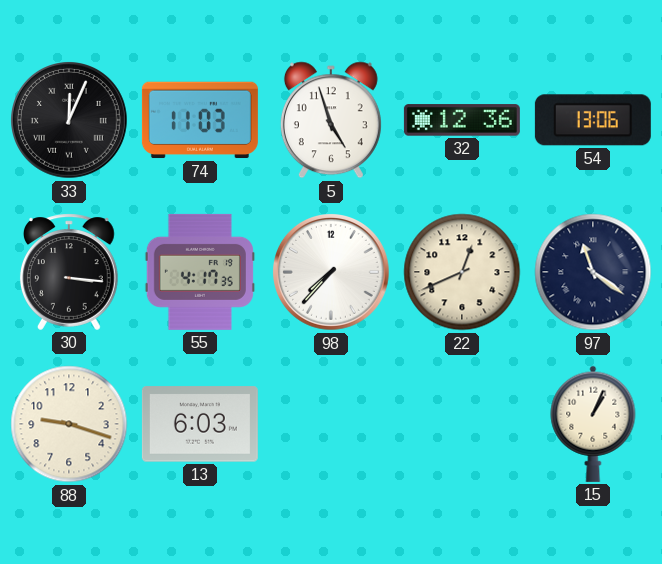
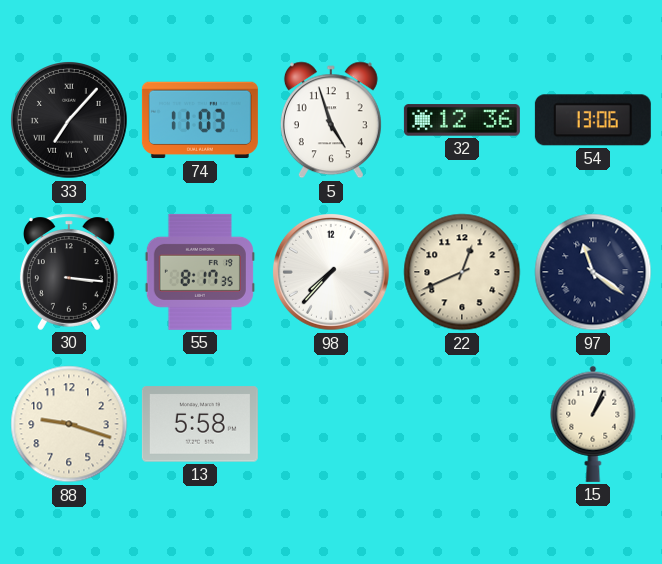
33: 12:04 -> 7:07 (70, 121)
55: 4:17 -> 8:17 (200, 272)
13: 6:03 -> 5:58 (200, 424)
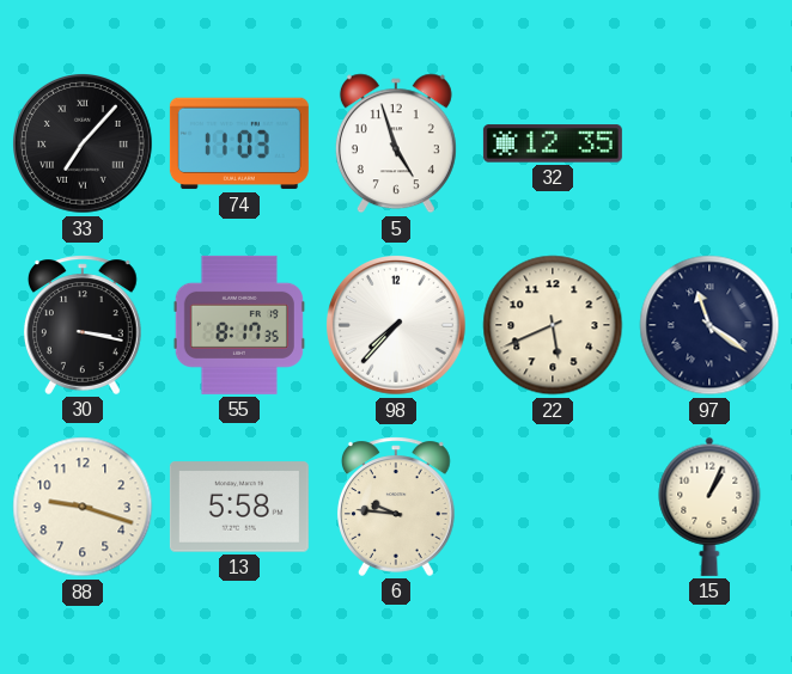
32: 12:36 -> 12:35 (553, 143)
54: 13:06 -> none (593, 120)
30: 3:16 -> 3:17 (83, 325)
22: 12:41 -> 5:41 (553, 325)
6: none -> 9:46 (396, 507)
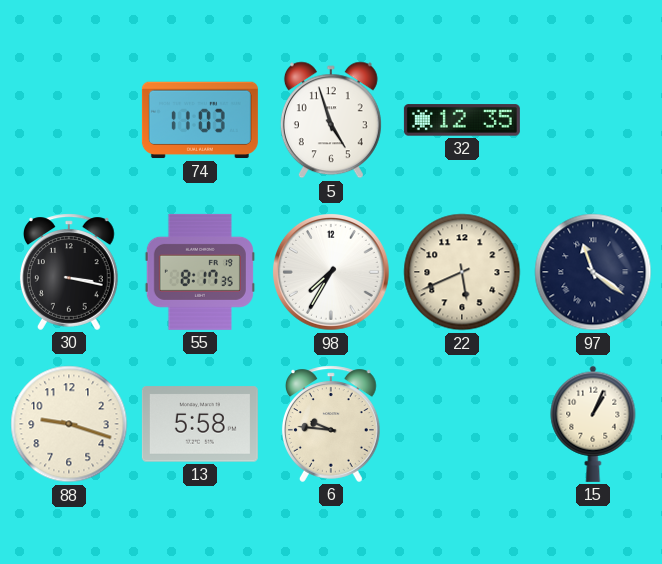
33: 7:07 -> none (84, 145)
98: 7:37 -> 7:35 (332, 273)
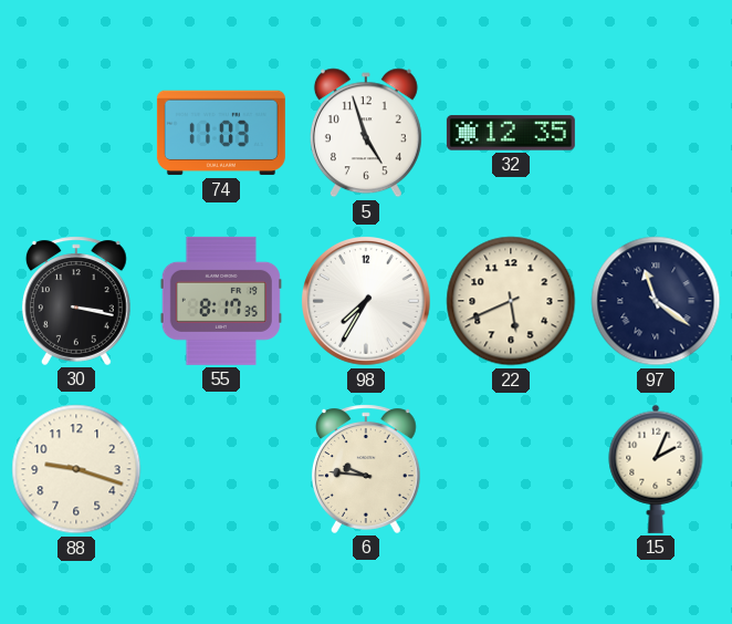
13: 5:58 -> none (200, 424)
15: 1:04 -> 2:04 (656, 469)
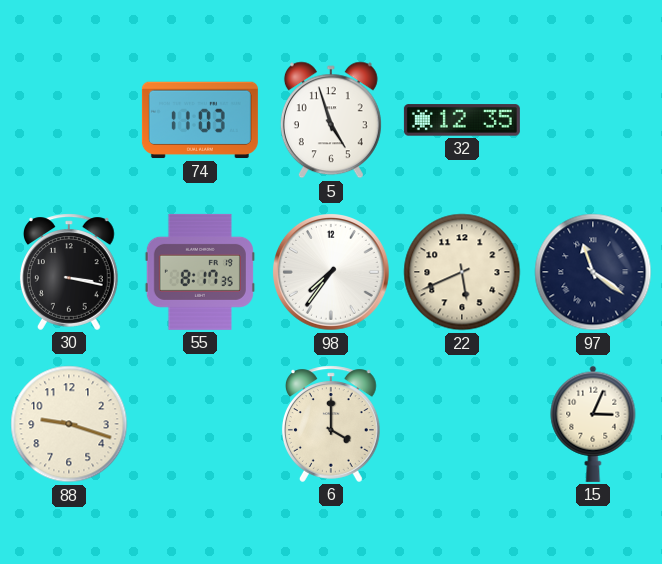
98: 7:35 -> 7:36 (332, 273)
6: 9:46 -> 4:00 (331, 424)
15: 2:04 -> 3:04 (593, 424)
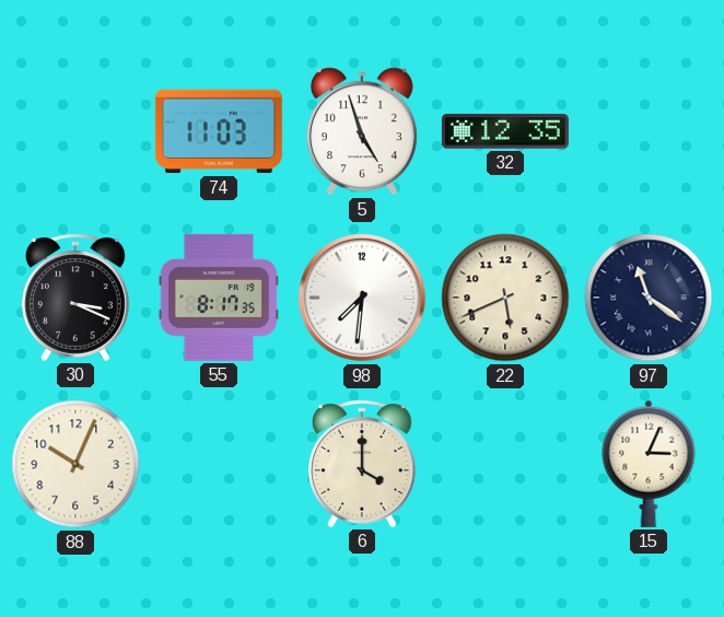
30: 3:17 -> 3:19 (75, 298)
98: 7:36 -> 7:31 (363, 299)
88: 9:18 -> 10:04 (75, 464)
